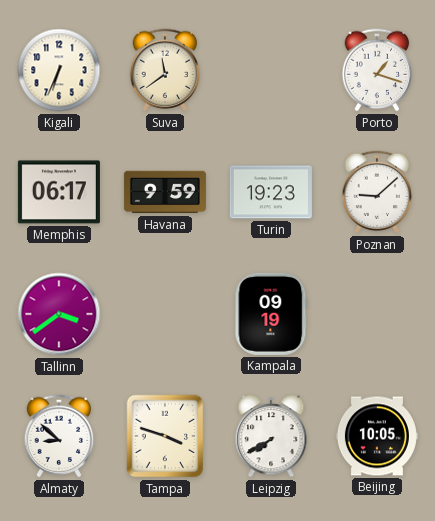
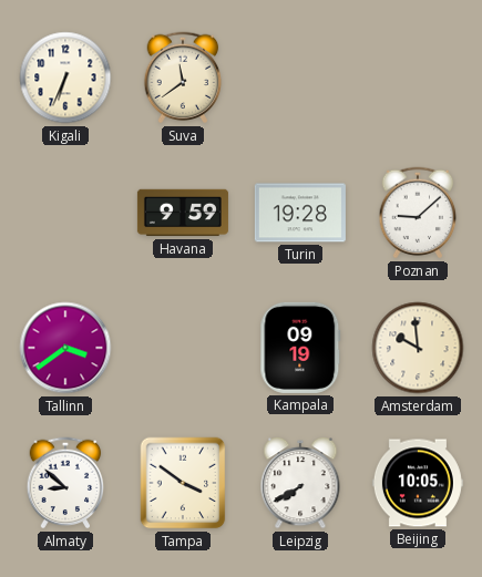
Porto: 1:18 -> none (377, 70)
Memphis: 06:17 -> none (59, 192)
Turin: 19:23 -> 19:28 (300, 213)
Amsterdam: none -> 9:59 (418, 348)
Tampa: 3:48 -> 3:51 (183, 483)
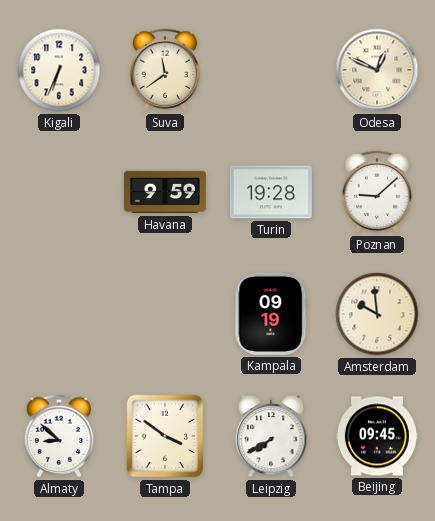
Odesa: none -> 12:49 (377, 70)
Tallinn: 3:39 -> none (65, 348)
Beijing: 10:05 -> 09:45 (377, 436)
